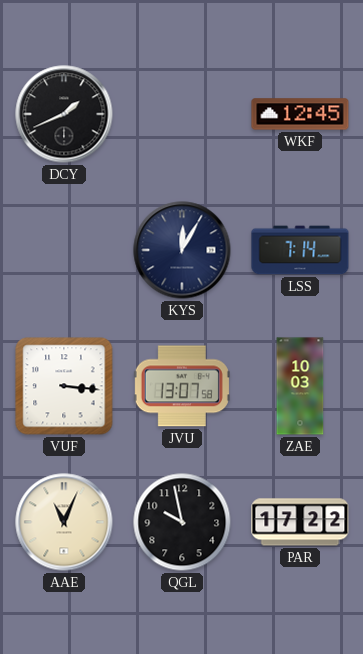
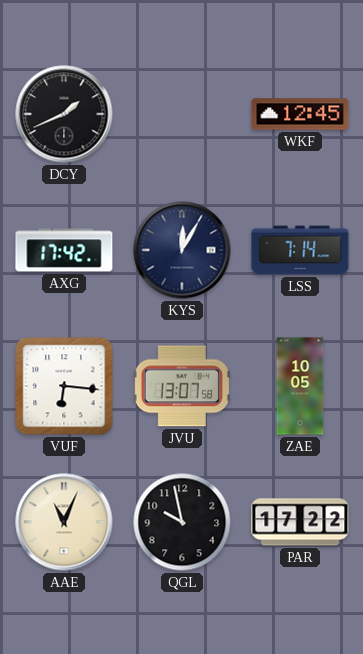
AXG: none -> 17:42 (64, 250)
VUF: 3:16 -> 6:16 (64, 386)
ZAE: 10:03 -> 10:05 (300, 386)
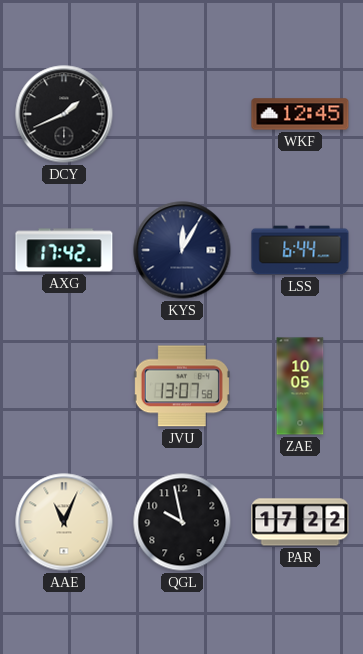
LSS: 7:14 -> 6:44 (300, 250)
VUF: 6:16 -> none (64, 386)
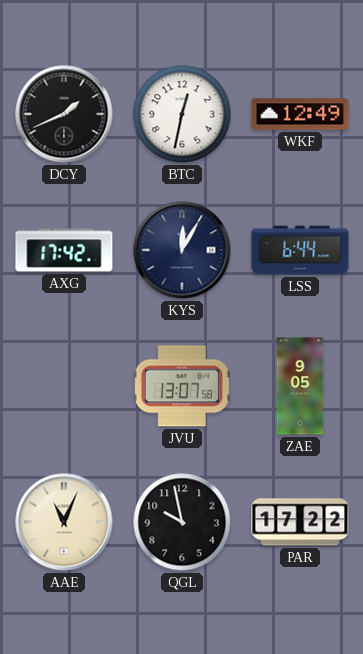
BTC: none -> 12:32 (182, 114)
WKF: 12:45 -> 12:49 (300, 114)
ZAE: 10:05 -> 9:05 (300, 386)
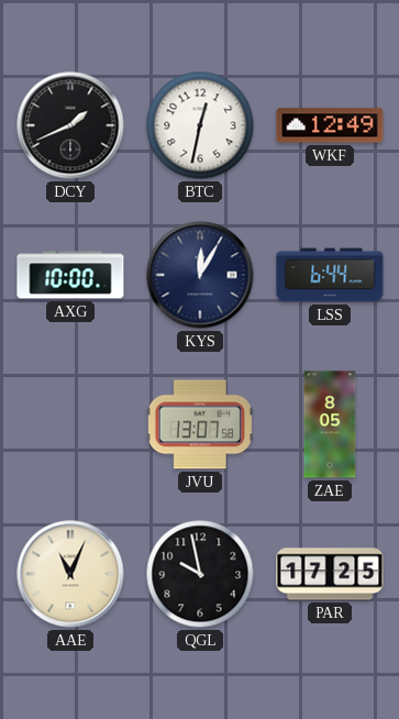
AXG: 17:42 -> 10:00 (70, 275)
ZAE: 9:05 -> 8:05 (330, 424)
PAR: 17:22 -> 17:25 (330, 574)
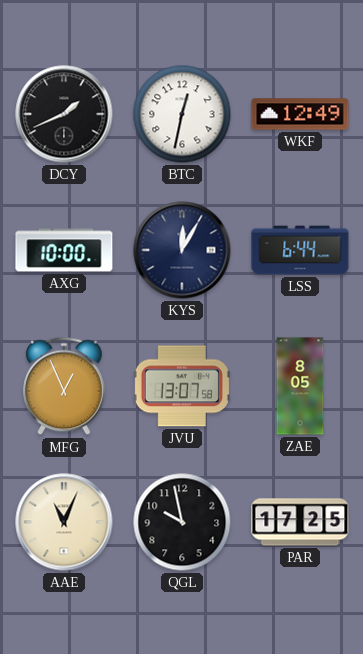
MFG: none -> 12:56 (64, 386)
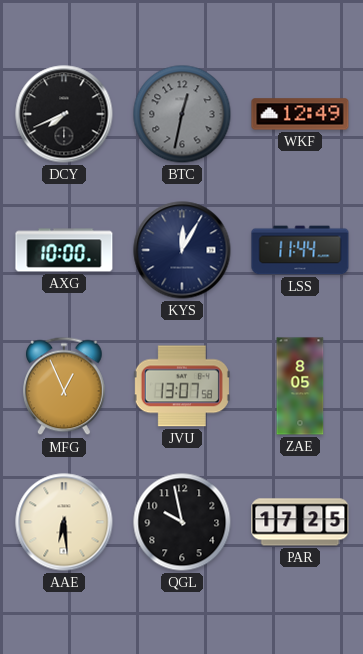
DCY: 1:41 -> 7:41 (64, 114)
BTC dial: white -> grey (182, 114)
LSS: 6:44 -> 11:44 (300, 250)
AAE: 11:04 -> 6:29 (64, 522)
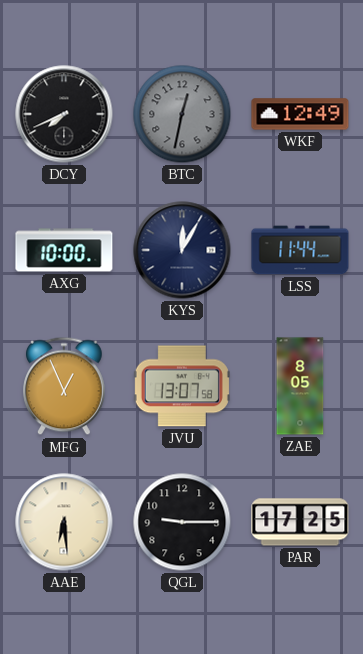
QGL: 9:58 -> 9:15 (182, 522)
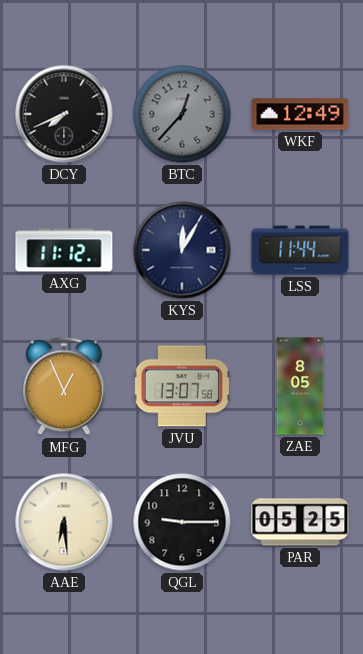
BTC: 12:32 -> 12:37 (182, 114)
AXG: 10:00 -> 11:12 (64, 250)
PAR: 17:25 -> 05:25 (300, 522)
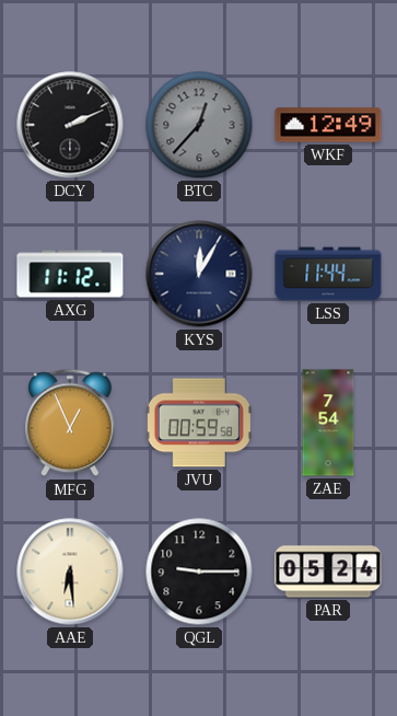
DCY: 7:41 -> 2:11 (70, 125)
JVU: 13:07 -> 00:59 (199, 423)
ZAE: 8:05 -> 7:54 (328, 423)
PAR: 05:25 -> 05:24 (328, 571)
